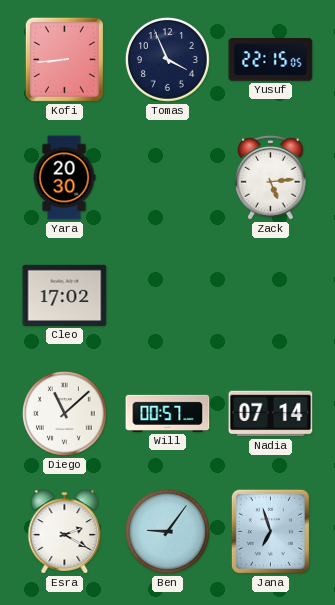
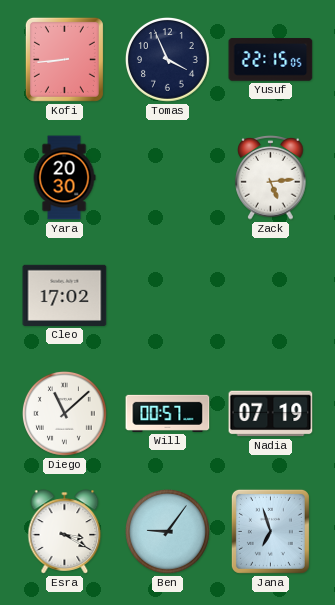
Nadia: 07:14 -> 07:19 (271, 414)
Esra: 2:20 -> 3:20 (65, 532)
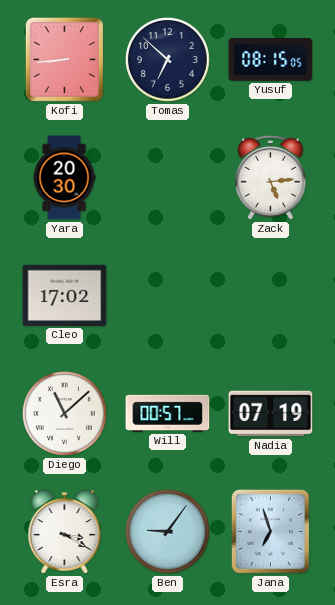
Tomas: 3:56 -> 6:52 (168, 60)
Yusuf: 22:15 -> 08:15 (271, 60)
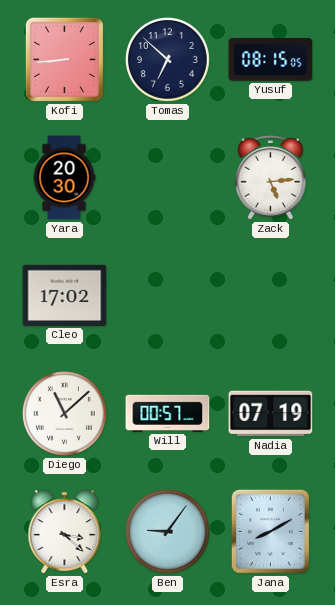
Esra: 3:20 -> 3:22 (65, 532)
Jana: 6:57 -> 8:10 (270, 531)
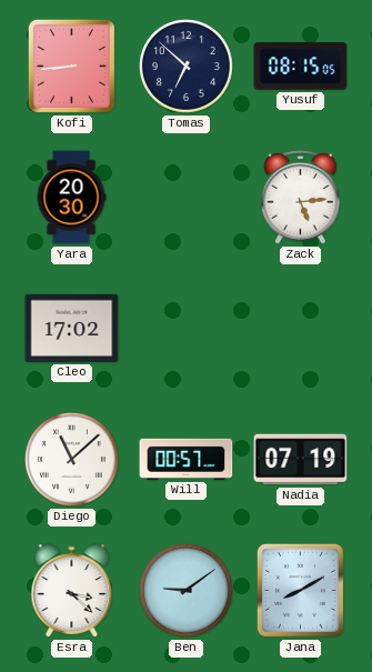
Ben: 9:06 -> 9:09 (187, 591)
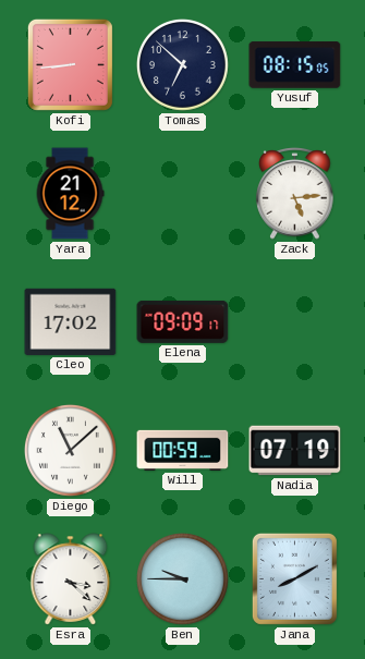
Yara: 20:30 -> 21:12 (70, 194)
Elena: none -> 09:09 (183, 321)
Will: 00:57 -> 00:59 (183, 450)
Ben: 9:09 -> 9:45 (183, 579)
